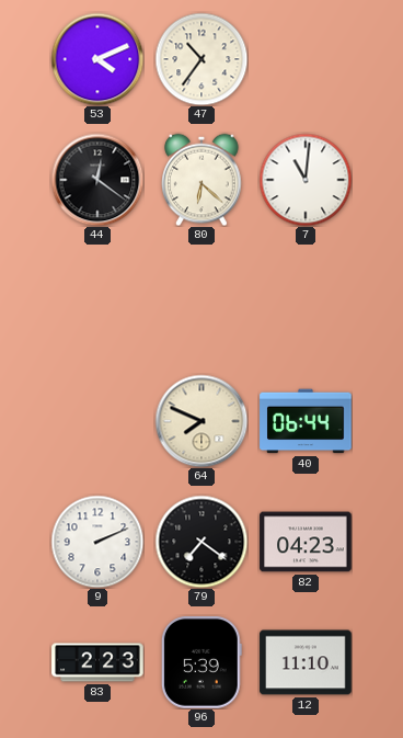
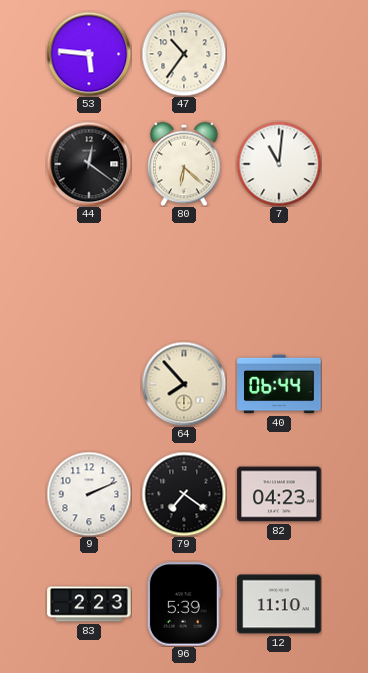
53: 4:11 -> 5:46 (89, 54)
64: 7:49 -> 7:53 (184, 384)
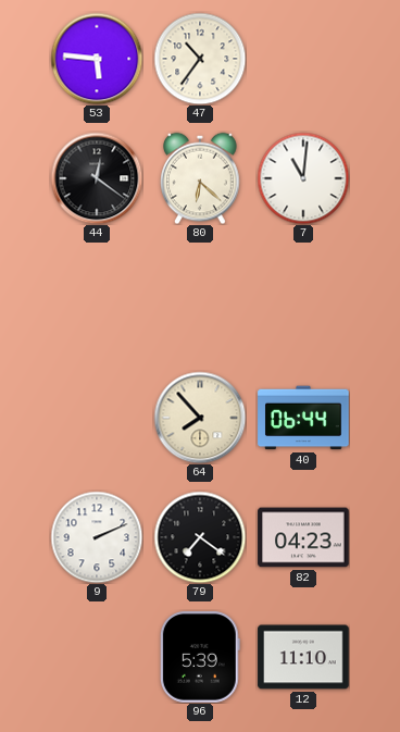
83: 2:23 -> none (89, 604)
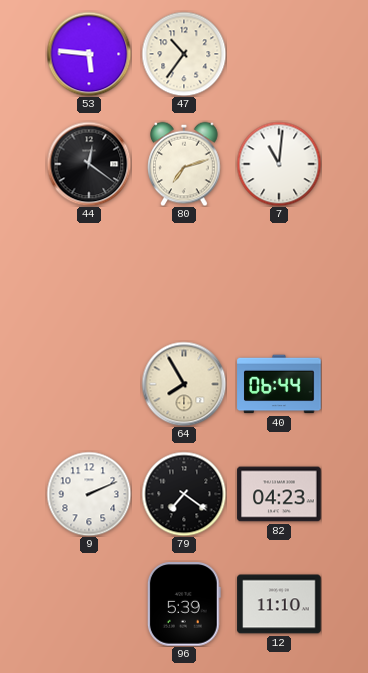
80: 6:22 -> 7:12 (184, 164)
64: 7:53 -> 7:55 (184, 384)
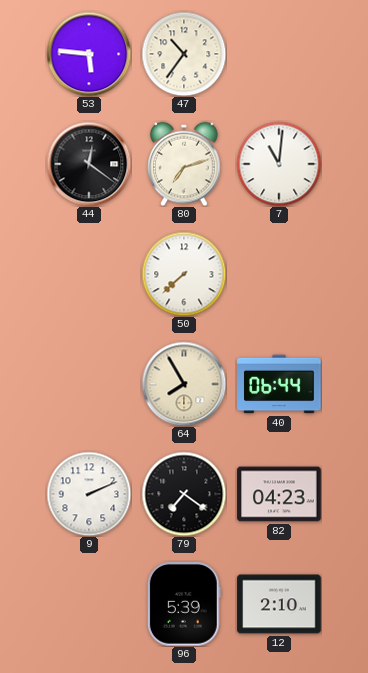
50: none -> 7:38 (184, 274)
12: 11:10 -> 2:10 (279, 604)
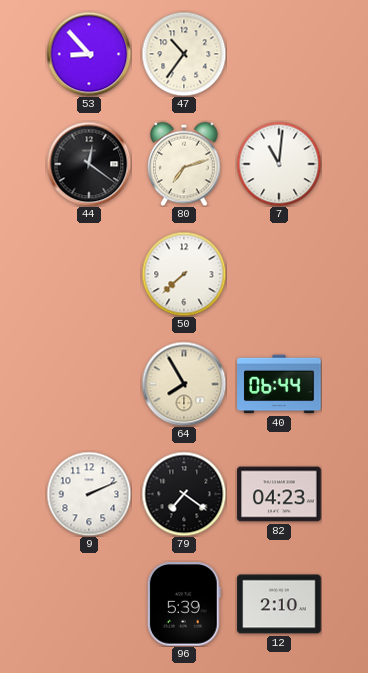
53: 5:46 -> 8:53 (89, 54)
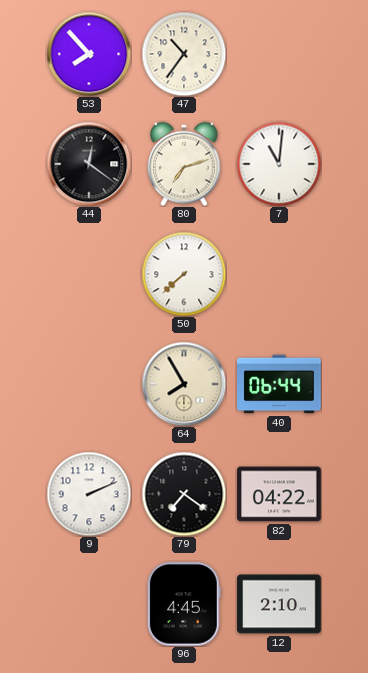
53: 8:53 -> 7:53 (89, 54)
82: 04:23 -> 04:22 (279, 494)
96: 5:39 -> 4:45 (184, 604)
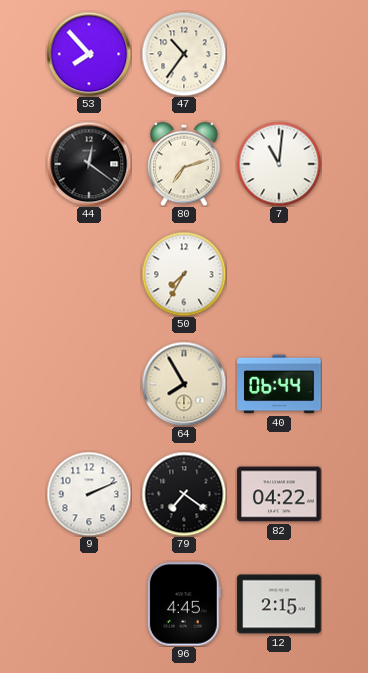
50: 7:38 -> 7:35 (184, 274)
12: 2:10 -> 2:15 (279, 604)
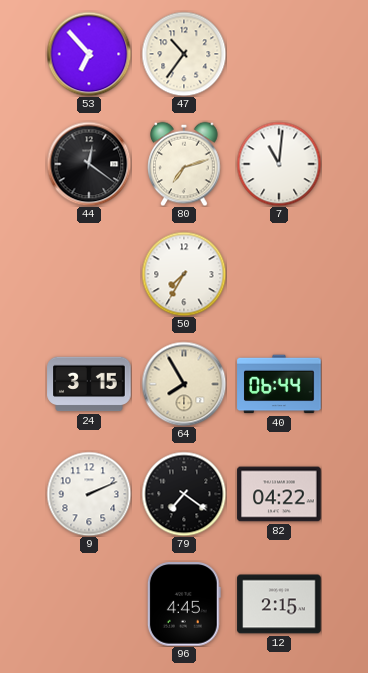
53: 7:53 -> 6:53 (89, 54)
24: none -> 3:15 (89, 384)
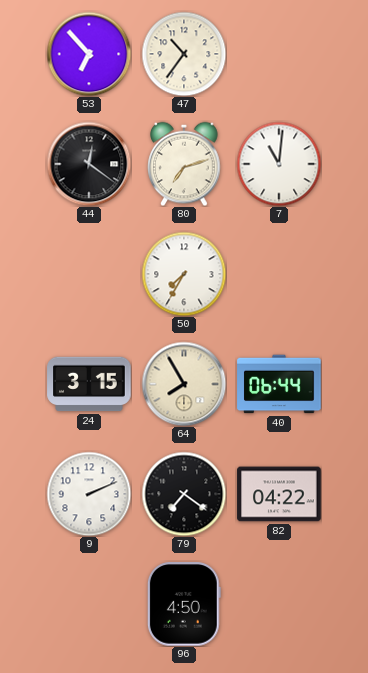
96: 4:45 -> 4:50 (184, 604)
12: 2:15 -> none (279, 604)
